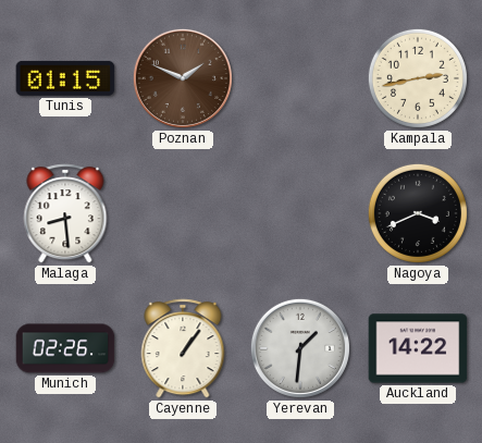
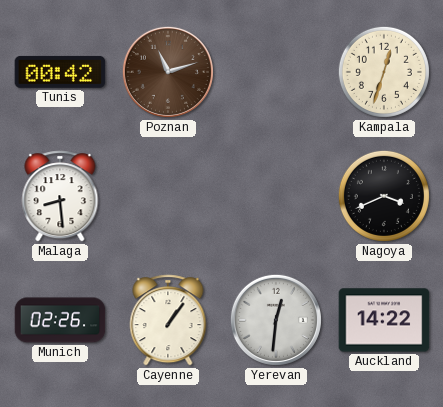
Tunis: 01:15 -> 00:42 (60, 72)
Poznan: 1:49 -> 11:12 (168, 72)
Kampala: 2:43 -> 12:33 (384, 72)
Yerevan: 1:31 -> 12:31 (276, 320)
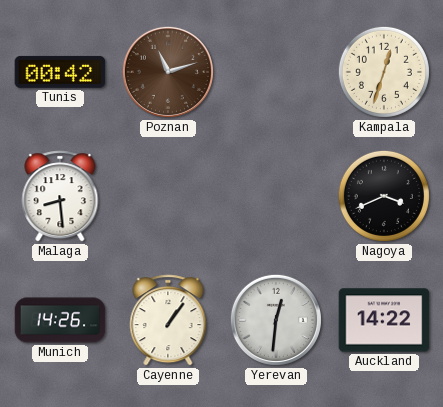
Munich: 02:26 -> 14:26 (60, 320)
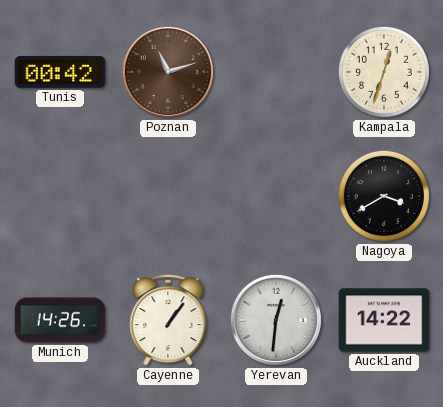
Malaga: 8:29 -> none (60, 196)
Nagoya: 3:41 -> 3:40 (384, 196)
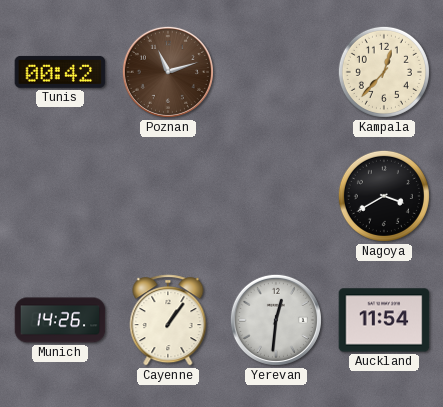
Kampala: 12:33 -> 12:37 (384, 72)
Auckland: 14:22 -> 11:54 (384, 320)
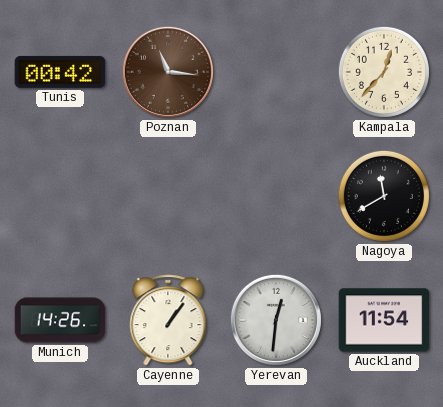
Poznan: 11:12 -> 11:16 (168, 72)
Nagoya: 3:40 -> 11:40 (384, 196)
